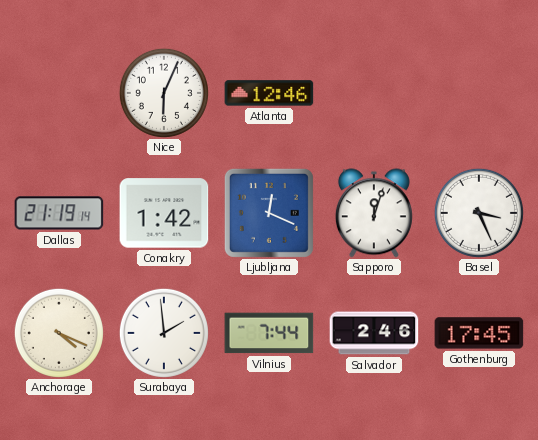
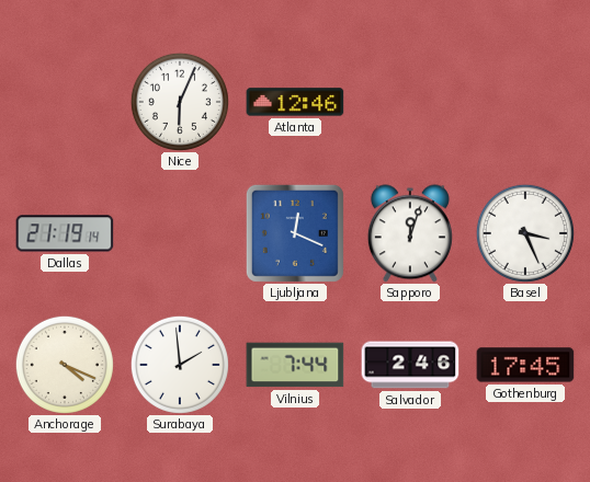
Conakry: 1:42 -> none (164, 213)
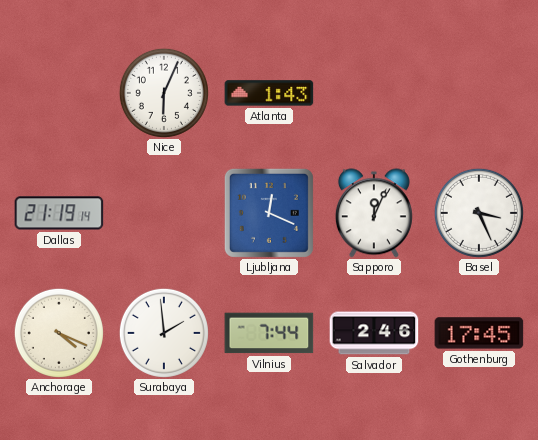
Atlanta: 12:46 -> 1:43 (269, 93)
Sapporo: 12:03 -> 12:04 (374, 213)
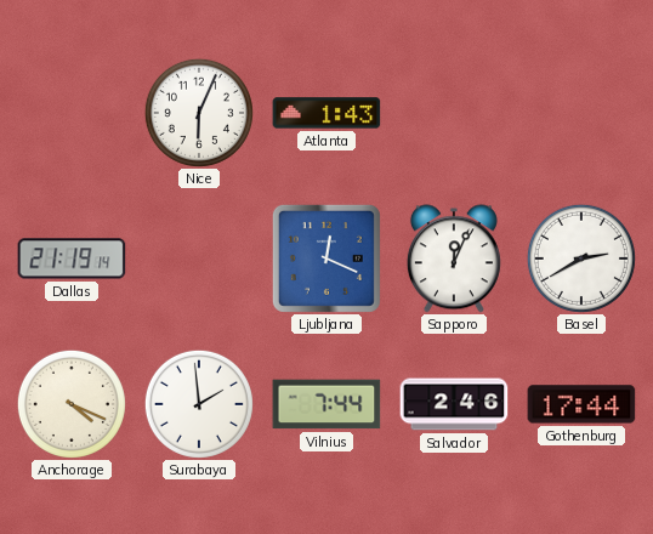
Basel: 3:26 -> 2:40 (581, 259)
Gothenburg: 17:45 -> 17:44 (581, 404)
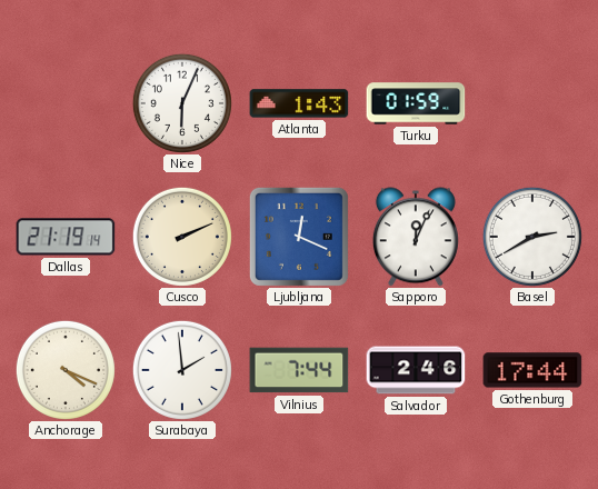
Turku: none -> 01:59 (416, 103)
Cusco: none -> 2:11 (182, 237)
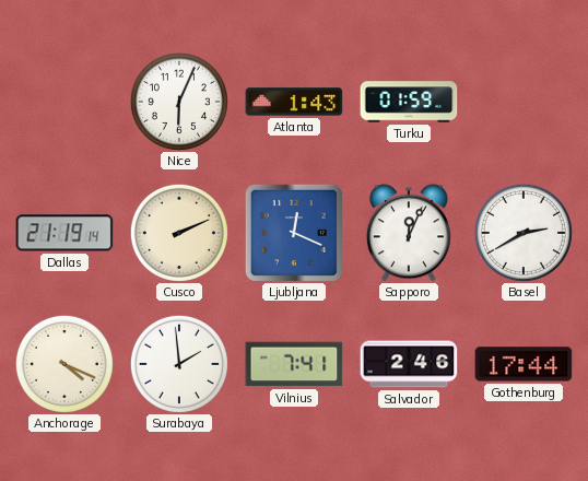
Vilnius: 7:44 -> 7:41 (294, 364)
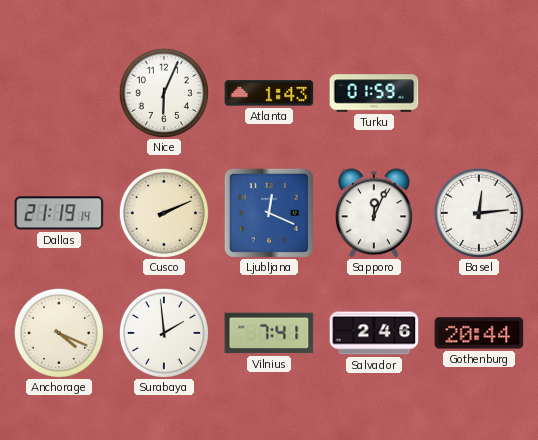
Basel: 2:40 -> 12:14 (479, 213)
Gothenburg: 17:44 -> 20:44 (479, 333)
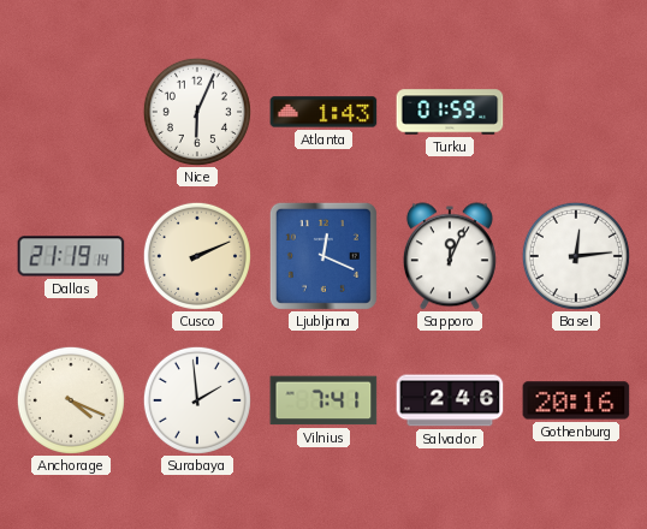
Gothenburg: 20:44 -> 20:16 (576, 400)
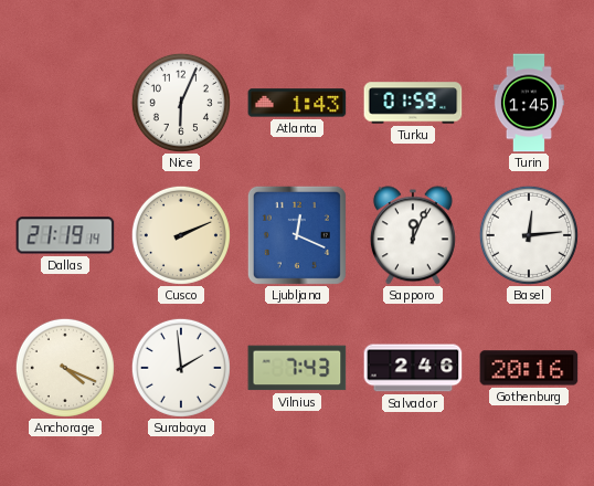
Turin: none -> 1:45 (529, 103)
Vilnius: 7:41 -> 7:43 (297, 368)
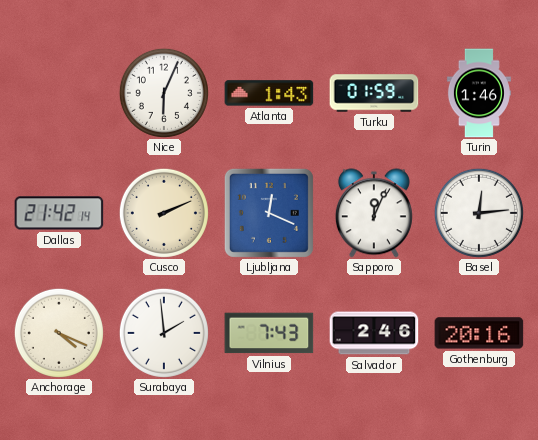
Turin: 1:45 -> 1:46 (479, 93)
Dallas: 21:19 -> 21:42 (59, 213)
